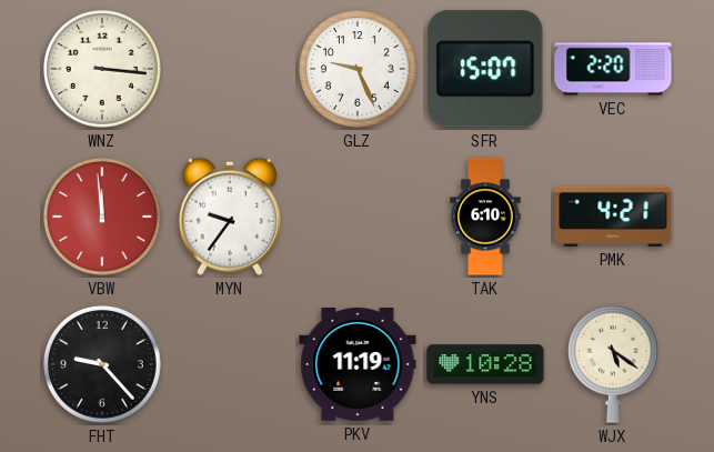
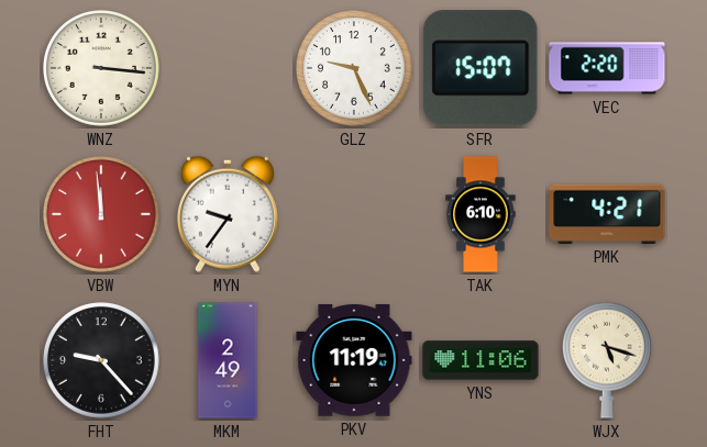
MKM: none -> 2:49 (228, 360)
YNS: 10:28 -> 11:06 (480, 360)
WJX: 5:21 -> 5:18 (607, 360)
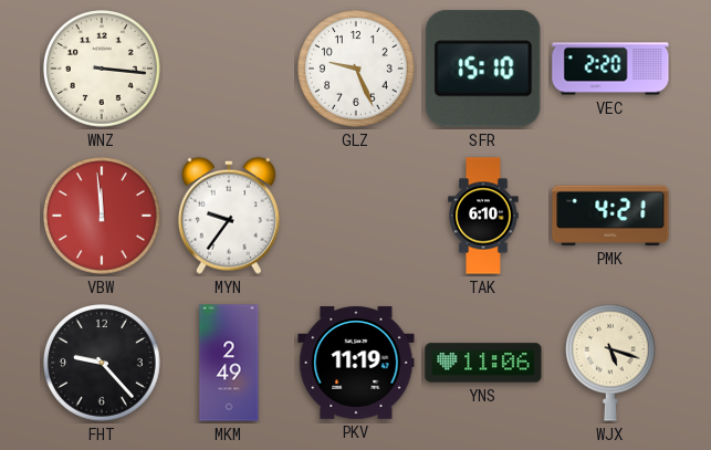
SFR: 15:07 -> 15:10 (483, 69)
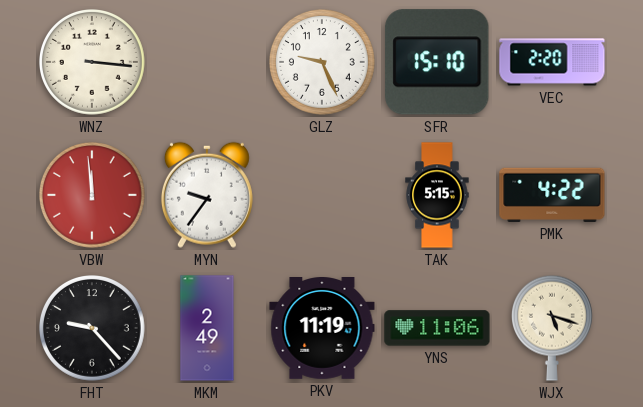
TAK: 6:10 -> 5:15 (437, 195)
PMK: 4:21 -> 4:22 (552, 195)
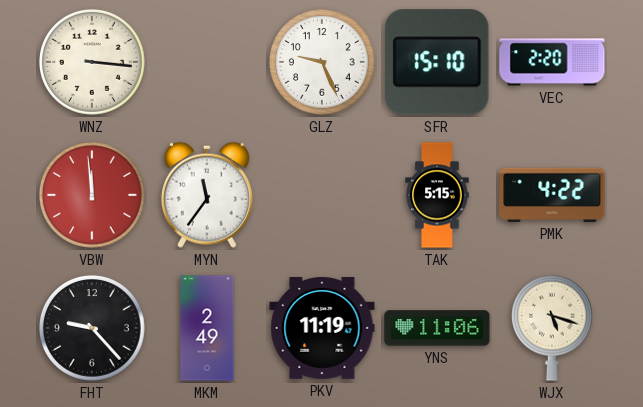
MYN: 9:36 -> 11:36 (207, 195)
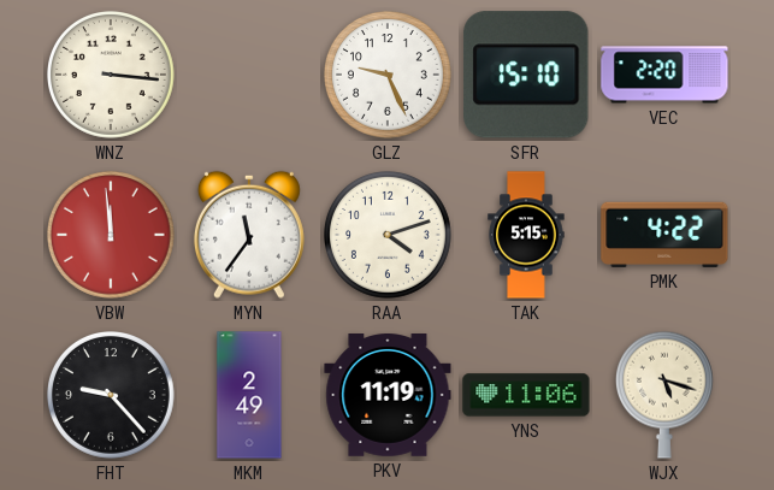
RAA: none -> 4:12 (389, 236)
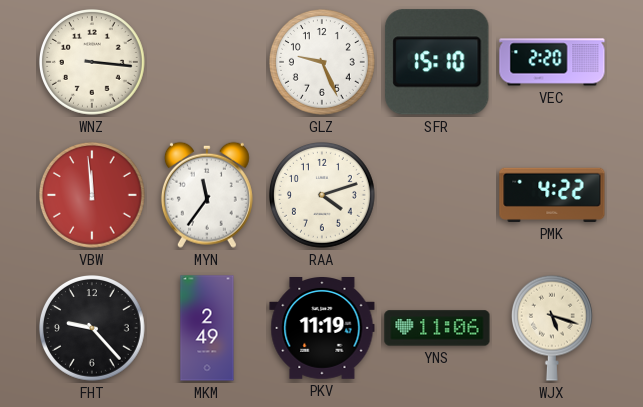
TAK: 5:15 -> none (526, 235)
